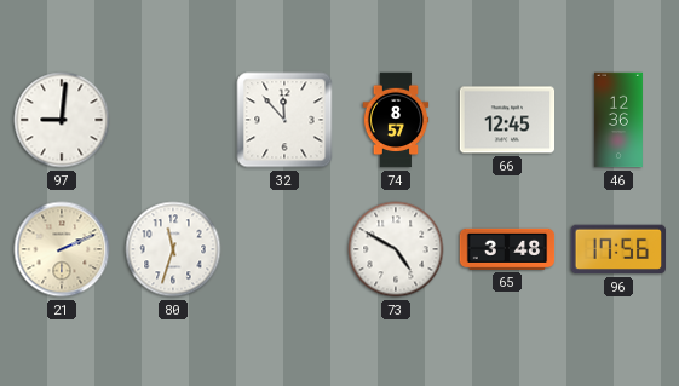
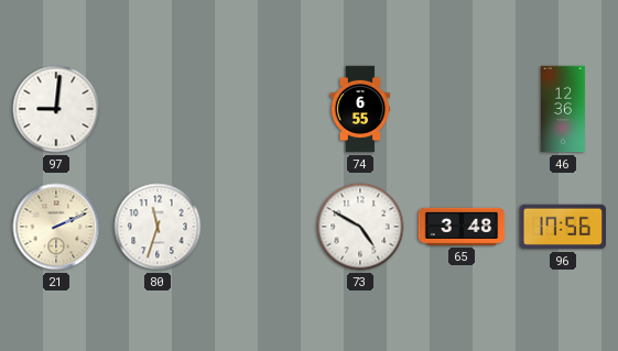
32: 11:53 -> none (284, 120)
74: 8:57 -> 6:55 (360, 109)
66: 12:45 -> none (507, 120)
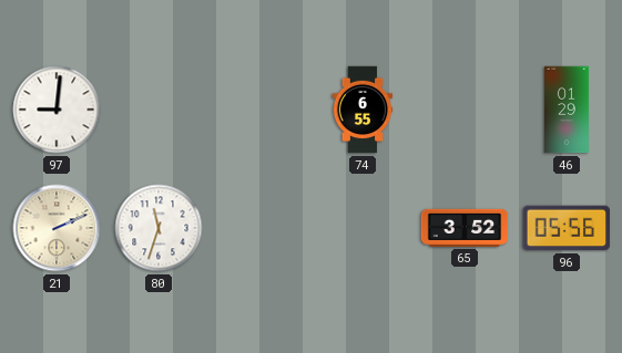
46: 12:36 -> 01:29 (567, 110)
73: 4:50 -> none (360, 227)
65: 3:48 -> 3:52 (465, 228)
96: 17:56 -> 05:56 (565, 228)
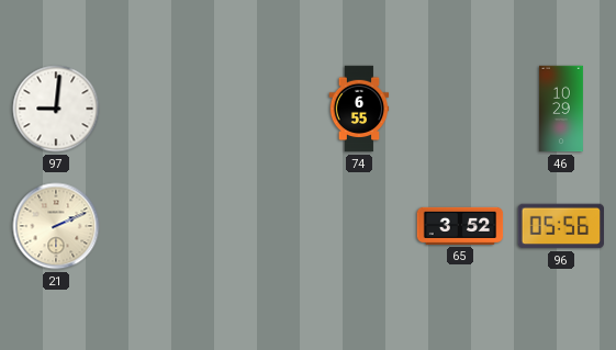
46: 01:29 -> 10:29 (561, 109)
80: 11:33 -> none (159, 228)
